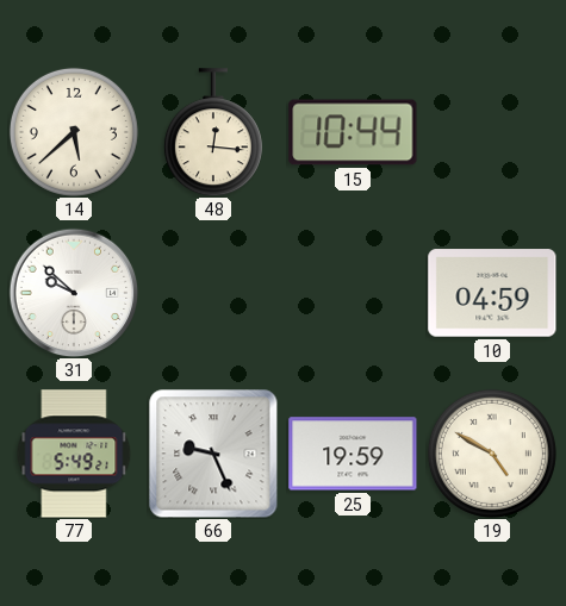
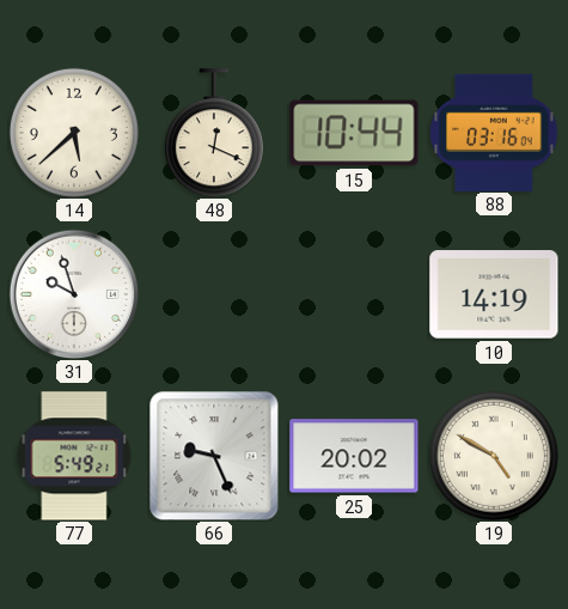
48: 12:16 -> 12:19 (214, 133)
88: none -> 03:16 (494, 132)
31: 9:52 -> 9:57 (74, 294)
10: 04:59 -> 14:19 (494, 294)
25: 19:59 -> 20:02 (354, 456)
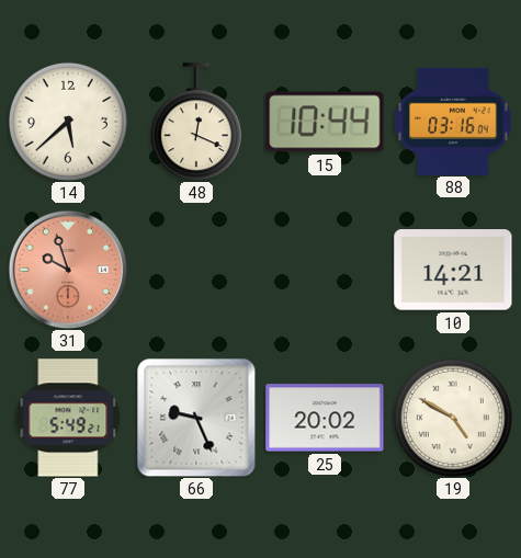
31 dial: white -> salmon (68, 270)
10: 14:19 -> 14:21 (453, 270)
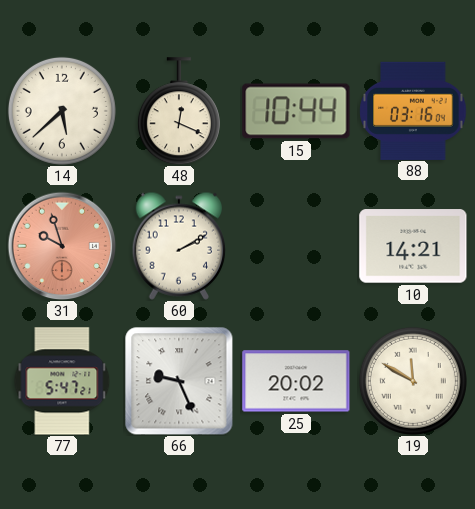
60: none -> 2:10 (179, 246)
77: 5:49 -> 5:47 (62, 381)
19: 4:50 -> 11:50 (413, 381)
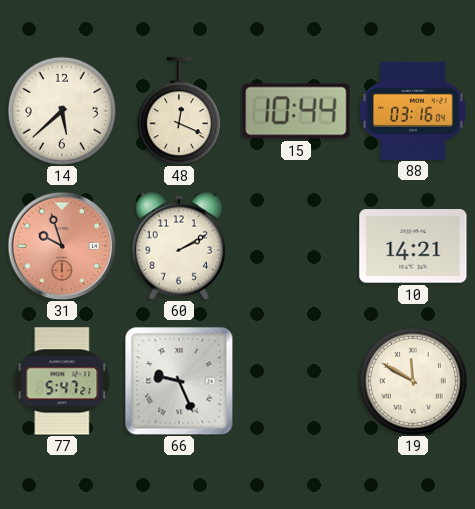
25: 20:02 -> none (296, 381)
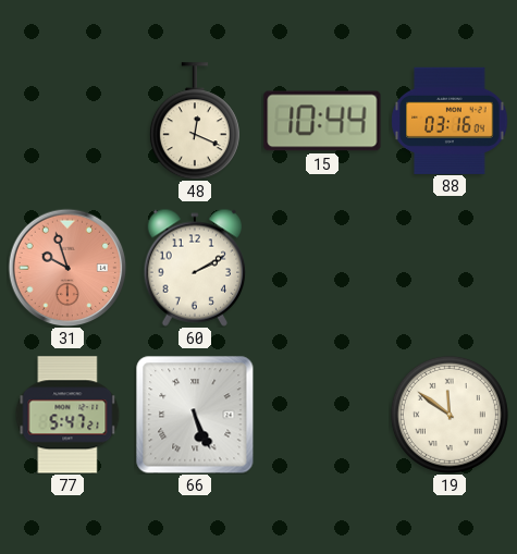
14: 5:38 -> none (62, 111)
10: 14:21 -> none (413, 246)
66: 9:26 -> 5:26 (195, 415)
19: 11:50 -> 11:51 (450, 415)
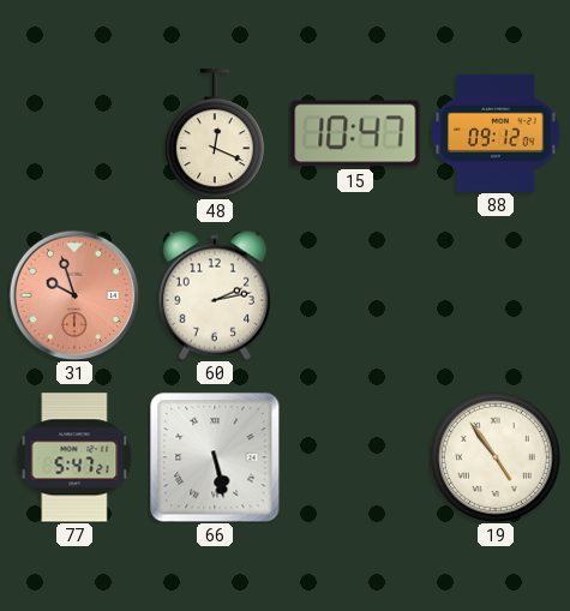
15: 10:44 -> 10:47 (355, 133)
88: 03:16 -> 09:12 (496, 132)
60: 2:10 -> 2:13 (215, 295)
66: 5:26 -> 5:28 (215, 457)
19: 11:51 -> 4:54 (496, 457)
